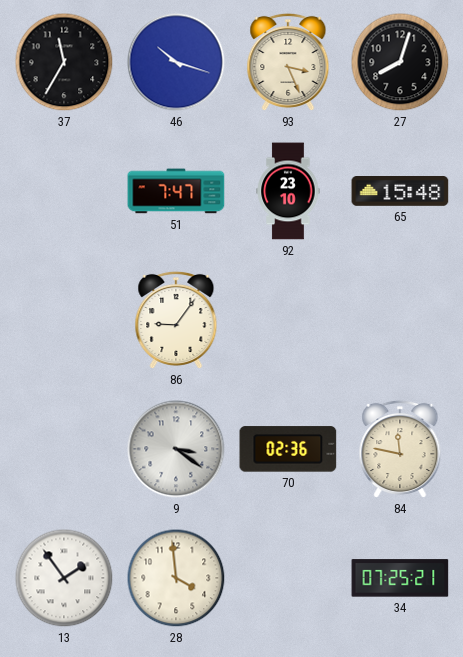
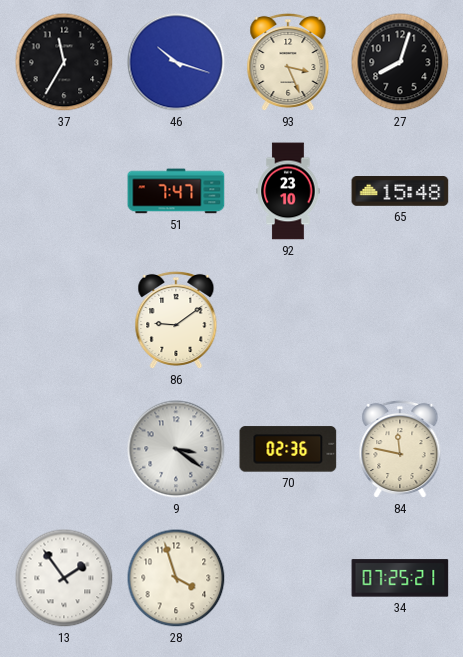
86: 9:06 -> 9:09 (176, 320)
28: 3:59 -> 3:57 (176, 578)
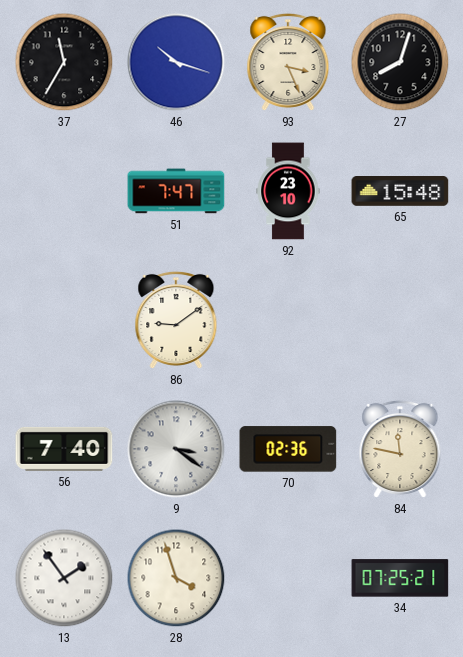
56: none -> 7:40 (64, 449)
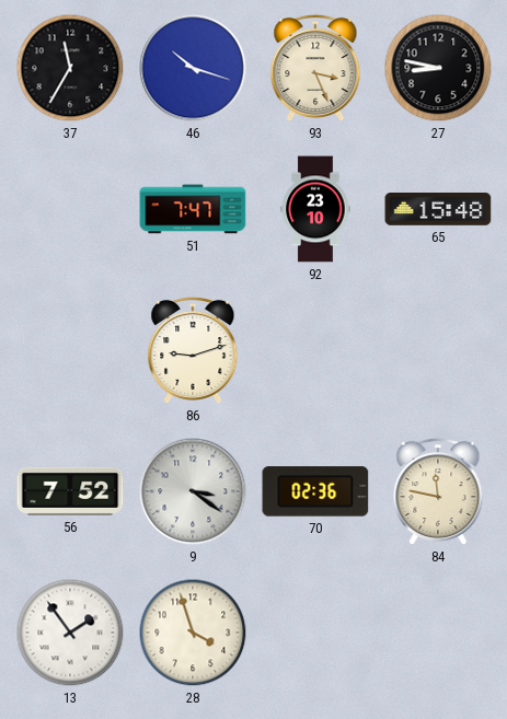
27: 8:03 -> 8:47 (438, 68)
86: 9:09 -> 9:12 (193, 350)
56: 7:40 -> 7:52 (70, 491)
34: 07:25 -> none (400, 578)
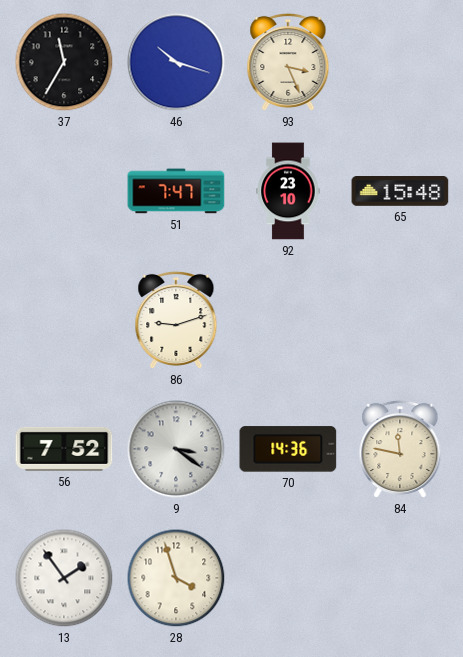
27: 8:47 -> none (438, 68)
70: 02:36 -> 14:36 (288, 449)
